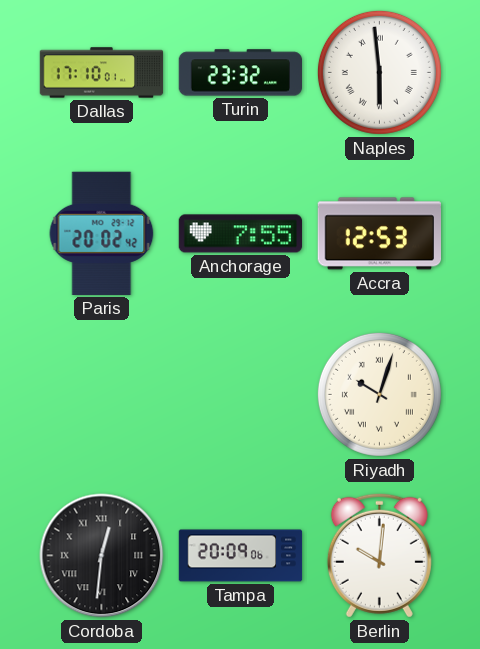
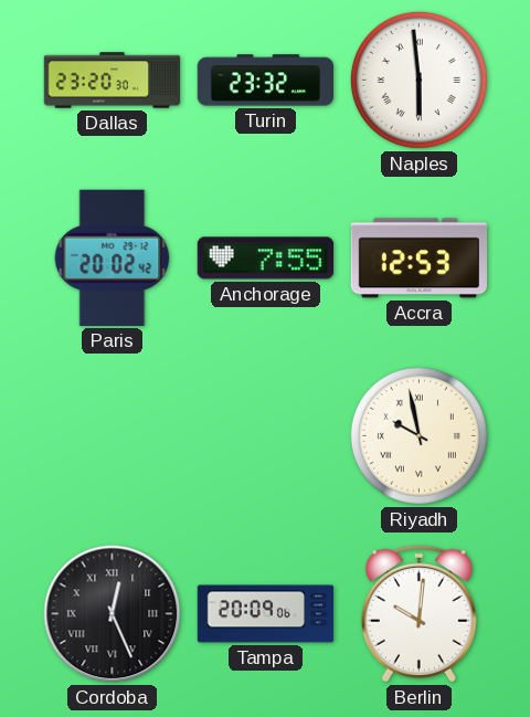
Dallas: 17:10 -> 23:20 (113, 81)
Riyadh: 10:03 -> 9:58 (418, 435)
Cordoba: 12:31 -> 12:26 (113, 614)
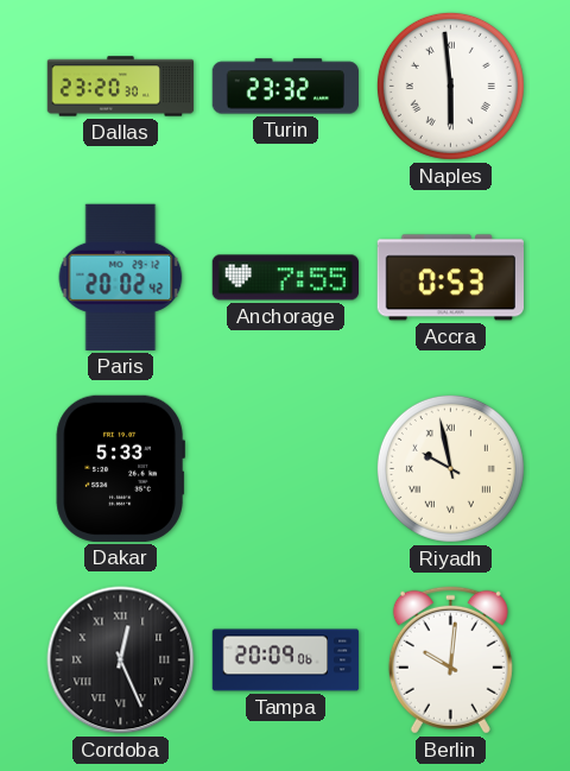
Accra: 12:53 -> 0:53 (450, 278)
Dakar: none -> 5:33 (120, 468)
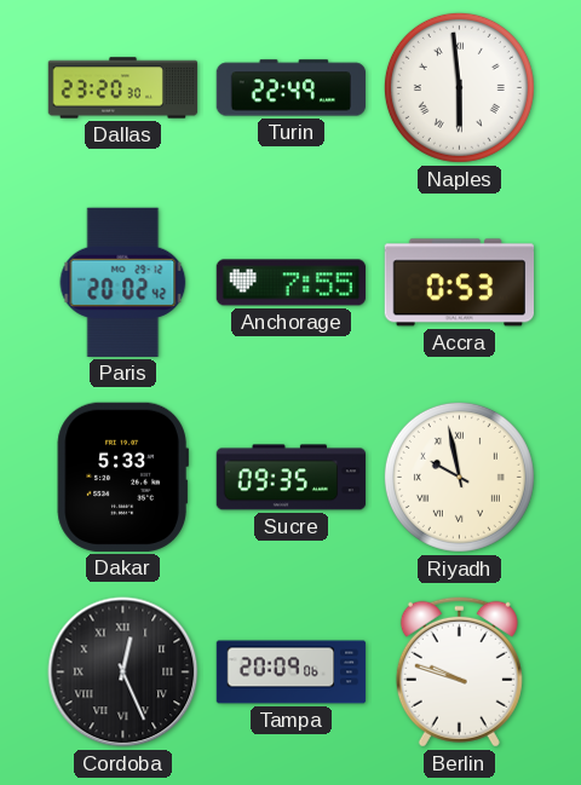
Turin: 23:32 -> 22:49 (290, 88)
Sucre: none -> 09:35 (292, 478)
Berlin: 10:01 -> 9:48 (459, 671)
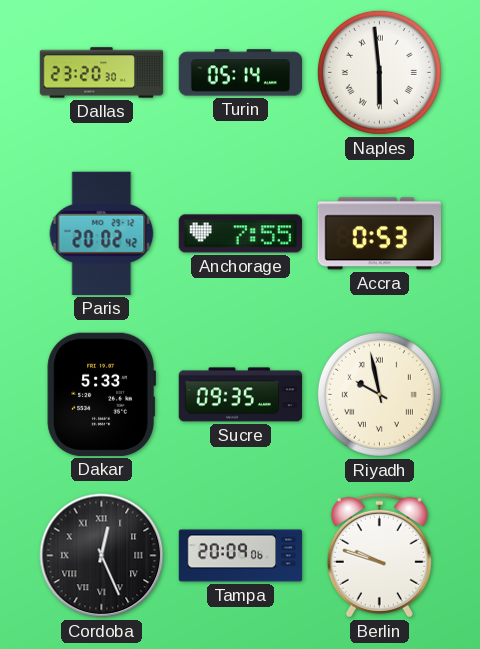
Turin: 22:49 -> 05:14 (240, 73)
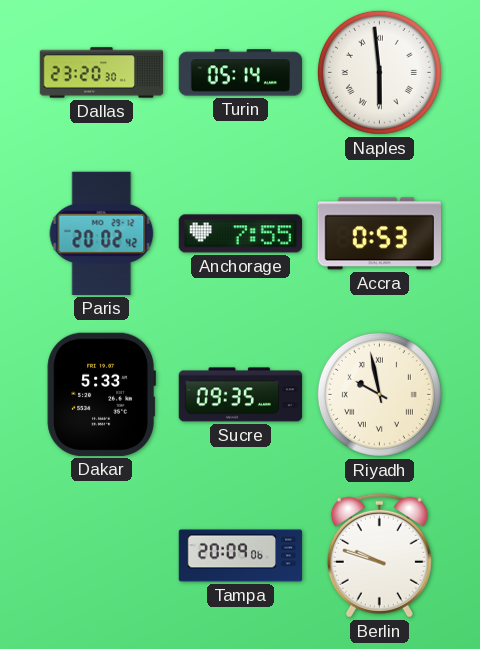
Cordoba: 12:26 -> none (102, 556)
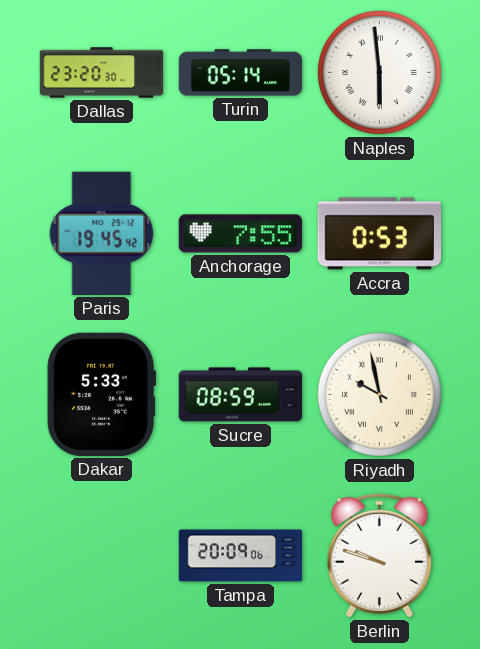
Paris: 20:02 -> 19:45 (102, 233)
Sucre: 09:35 -> 08:59 (241, 395)
